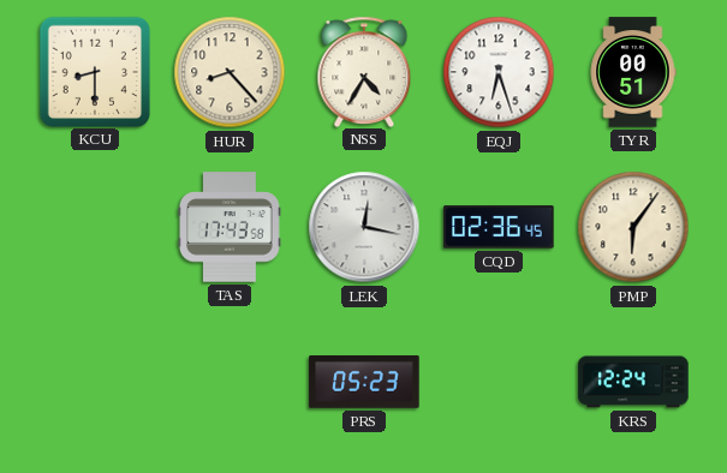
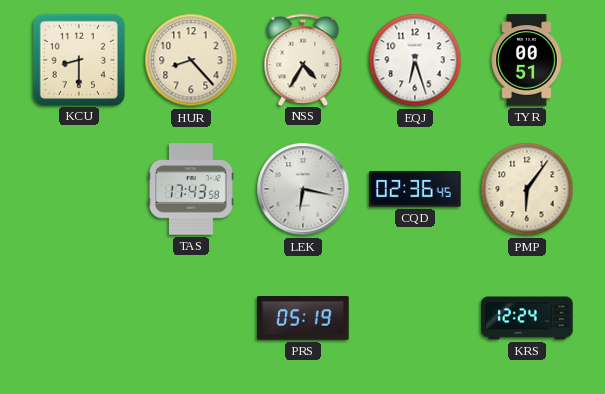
LEK: 12:17 -> 6:17 (303, 189)
PRS: 05:23 -> 05:19 (303, 318)
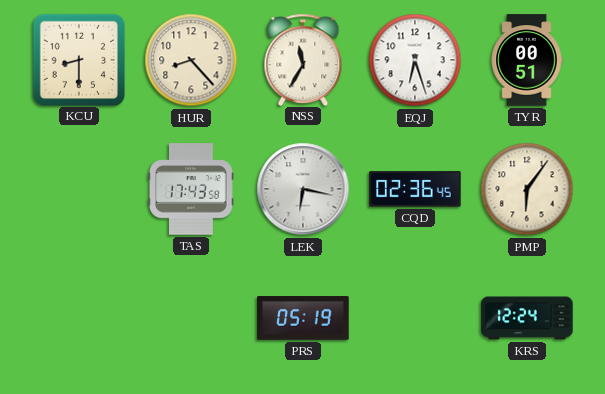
NSS: 4:35 -> 11:35 (303, 59)
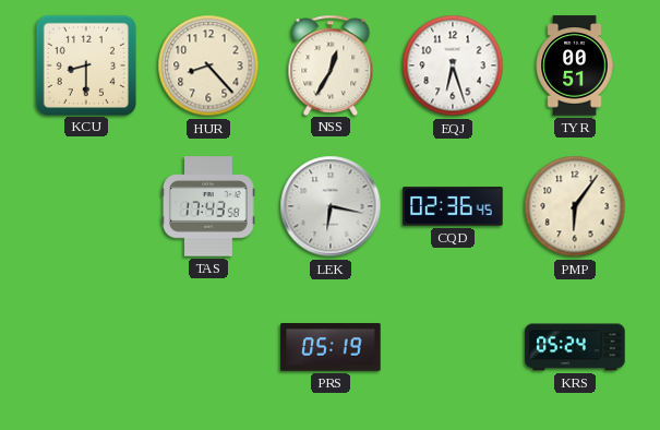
NSS: 11:35 -> 12:35 (331, 64)
KRS: 12:24 -> 05:24 (575, 347)
